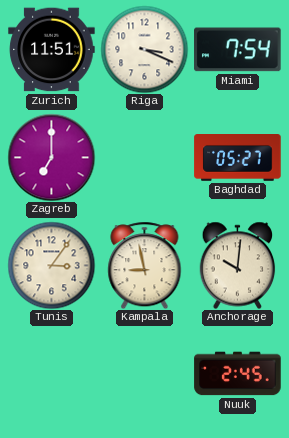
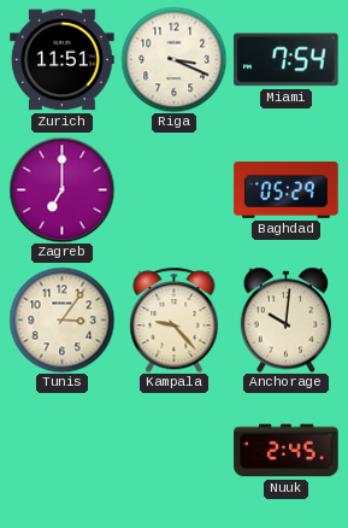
Baghdad: 05:27 -> 05:29 (287, 190)
Kampala: 8:58 -> 9:23 (175, 319)
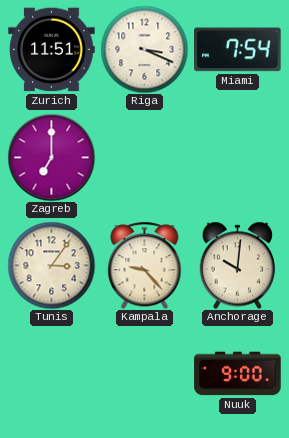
Baghdad: 05:29 -> none (287, 190)
Nuuk: 2:45 -> 9:00 (238, 374)
